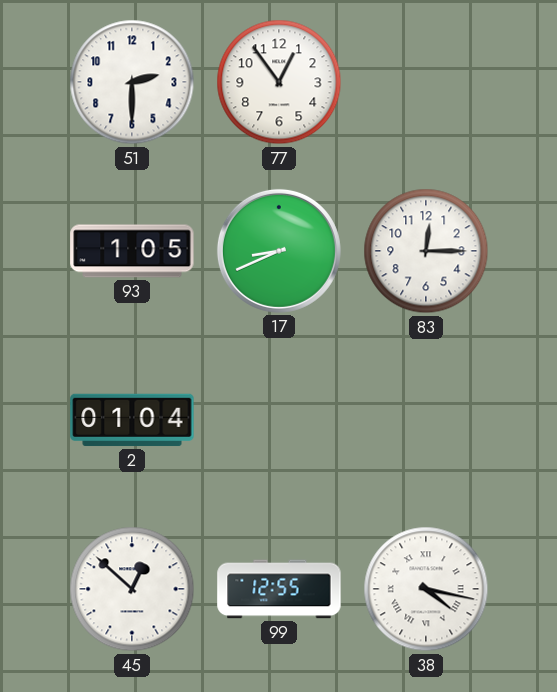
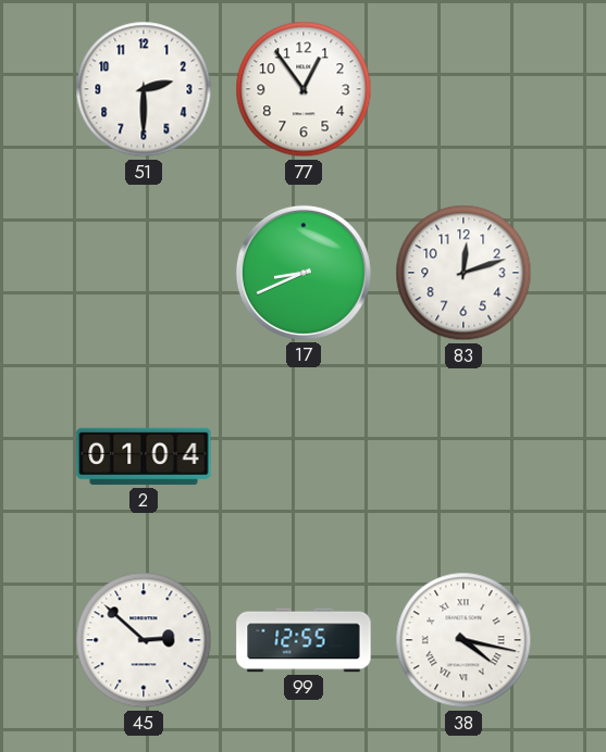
93: 1:05 -> none (132, 251)
83: 12:15 -> 12:12 (463, 273)
45: 12:52 -> 2:52 (144, 640)
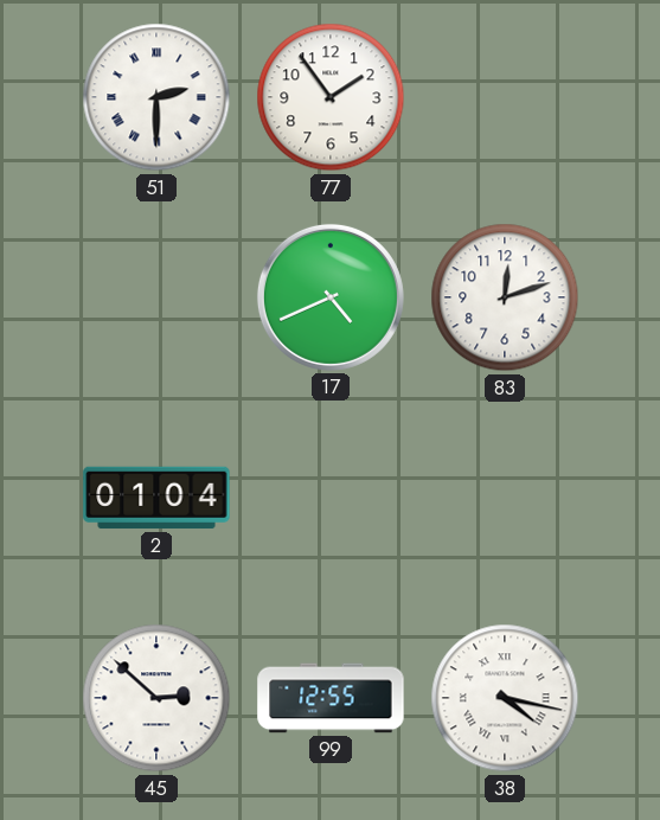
51 numerals: Arabic -> Roman (156, 97)
77: 12:54 -> 1:54 (331, 97)
17: 8:41 -> 4:41 (331, 297)
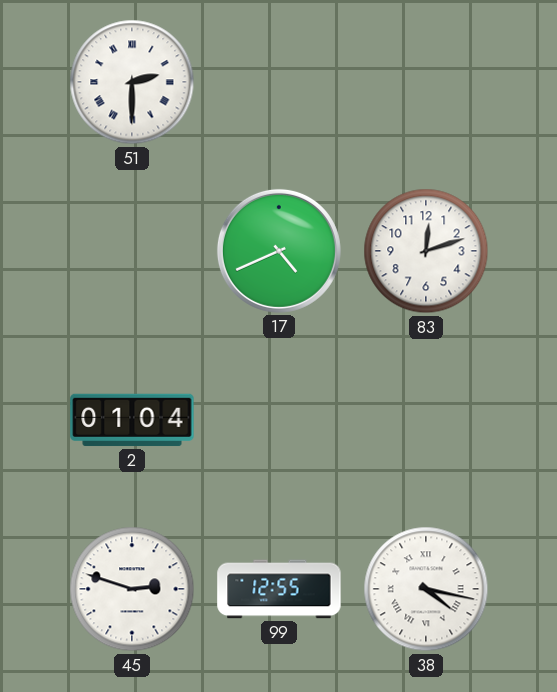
77: 1:54 -> none (331, 97)
45: 2:52 -> 2:48 (132, 589)
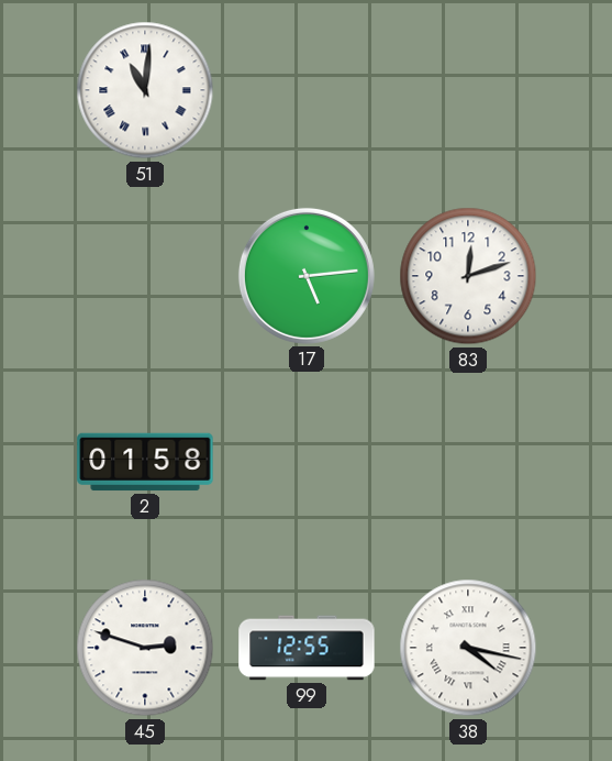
51: 2:30 -> 11:01 (145, 90)
17: 4:41 -> 5:14 (307, 276)
2: 01:04 -> 01:58 (145, 462)
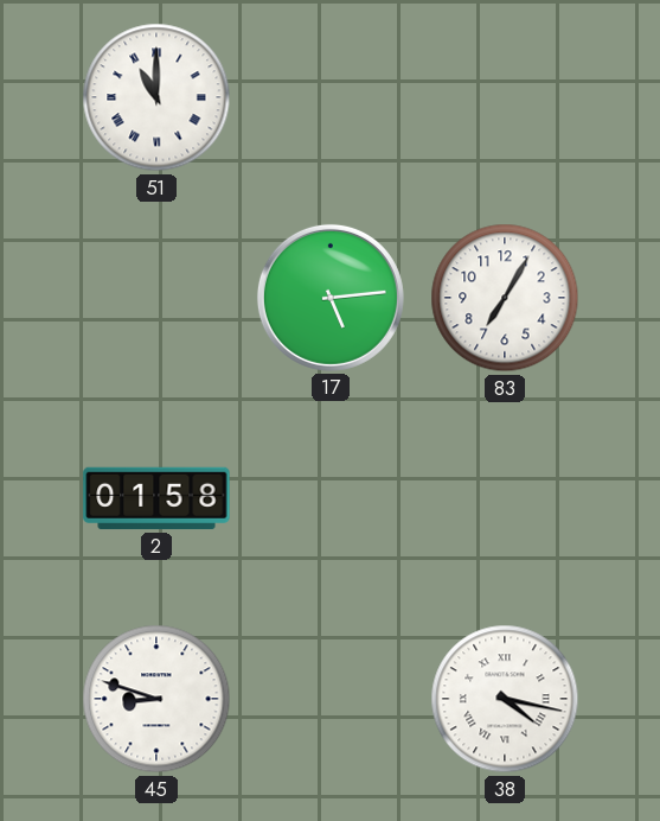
51: 11:01 -> 11:00 (156, 97)
83: 12:12 -> 7:05 (505, 298)
45: 2:48 -> 8:48 (156, 699)
99: 12:55 -> none (307, 648)
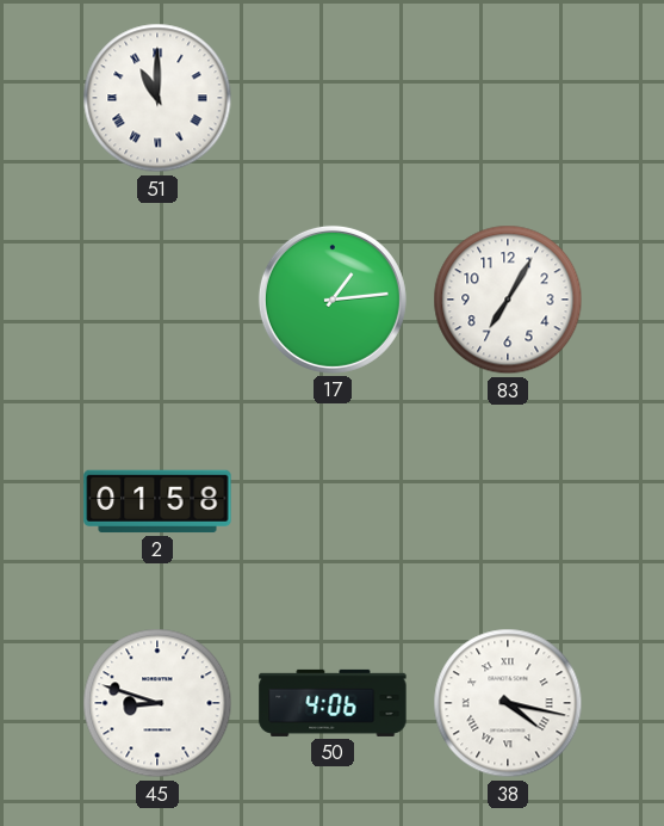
17: 5:14 -> 1:14 (333, 300)
50: none -> 4:06 (333, 703)
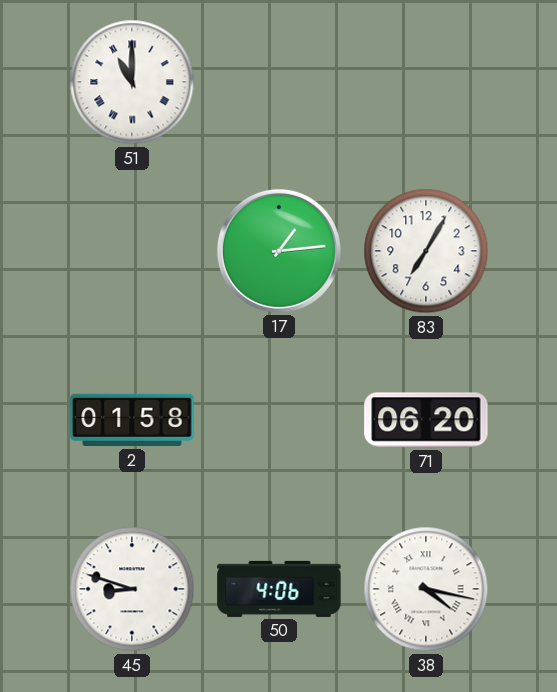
71: none -> 06:20 (426, 420)
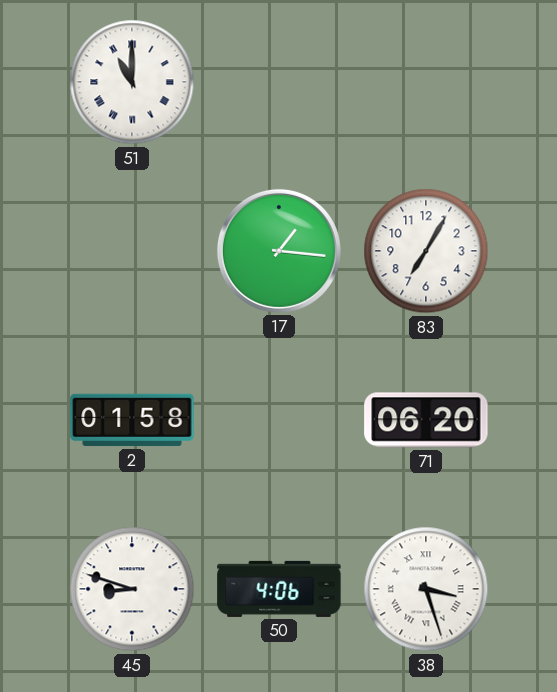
17: 1:14 -> 1:16 (279, 251)
38: 4:17 -> 3:27 (426, 589)
